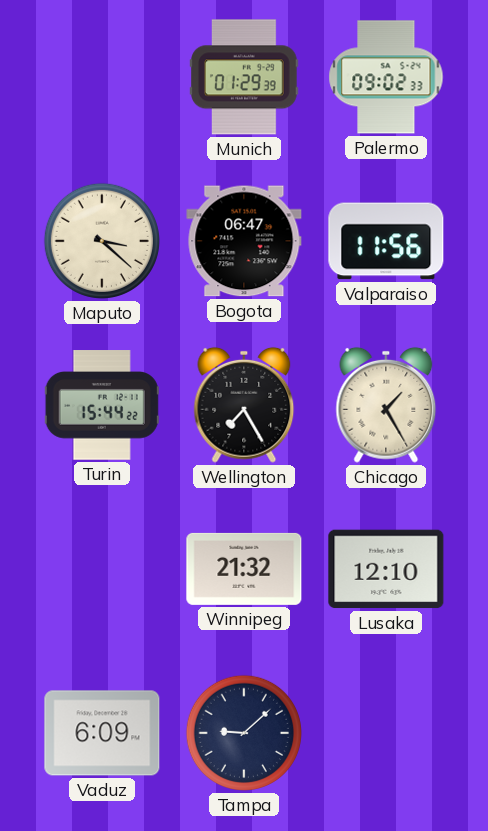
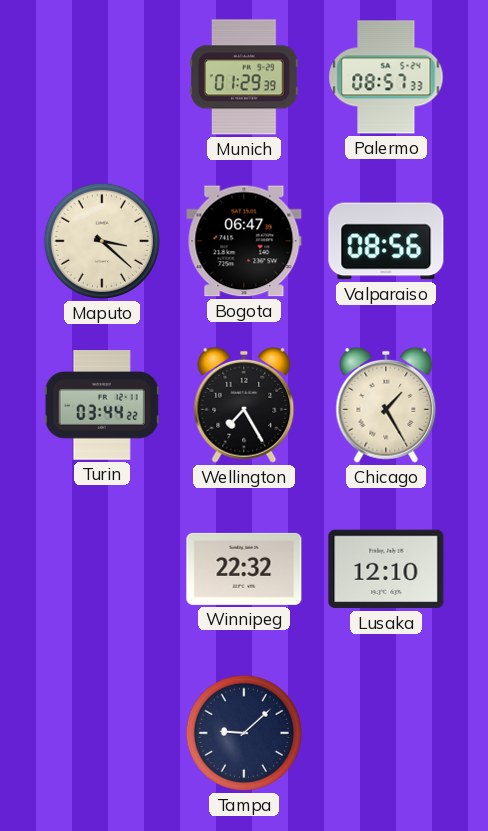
Palermo: 09:02 -> 08:57 (386, 77)
Valparaiso: 11:56 -> 08:56 (386, 241)
Turin: 15:44 -> 03:44 (102, 405)
Winnipeg: 21:32 -> 22:32 (244, 569)
Vaduz: 6:09 -> none (102, 733)
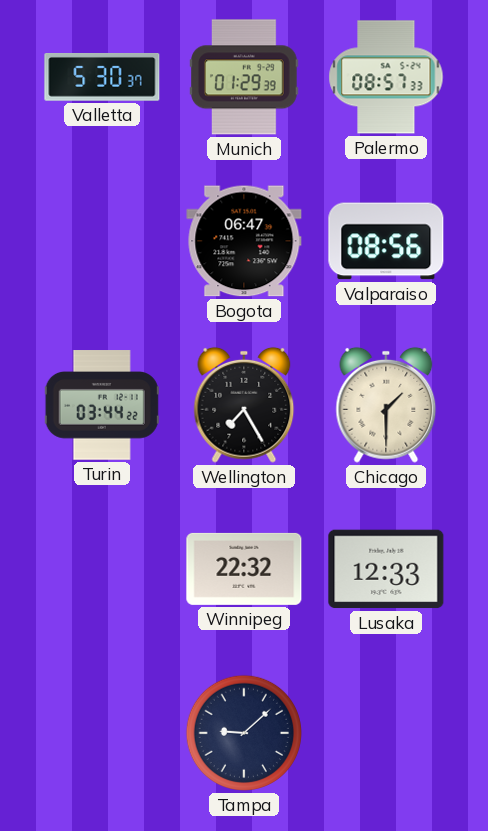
Valletta: none -> 5:30 (102, 78)
Maputo: 3:22 -> none (102, 241)
Chicago: 1:25 -> 1:30 (386, 405)
Lusaka: 12:10 -> 12:33 (386, 569)
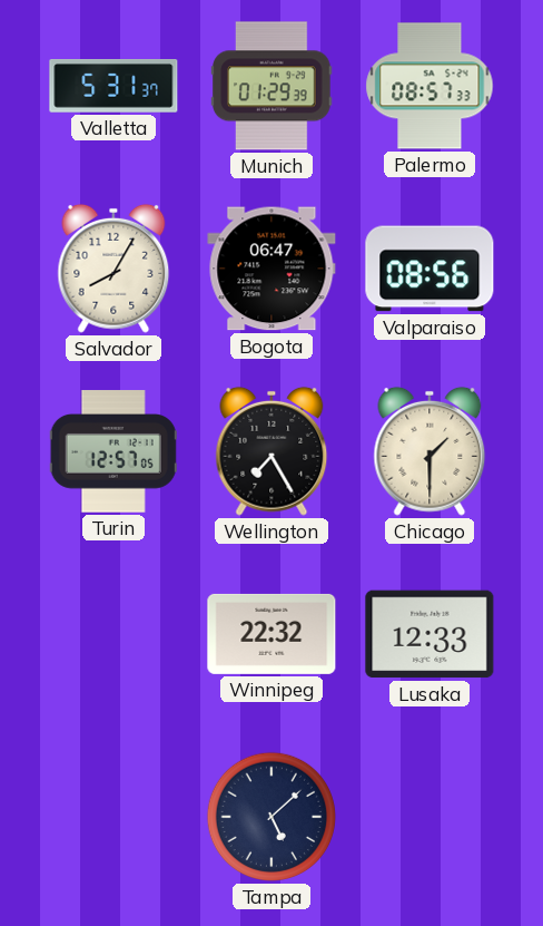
Valletta: 5:30 -> 5:31 (113, 87)
Salvador: none -> 8:05 (113, 269)
Turin: 03:44 -> 12:57 (113, 451)
Tampa: 9:08 -> 5:08 (271, 817)
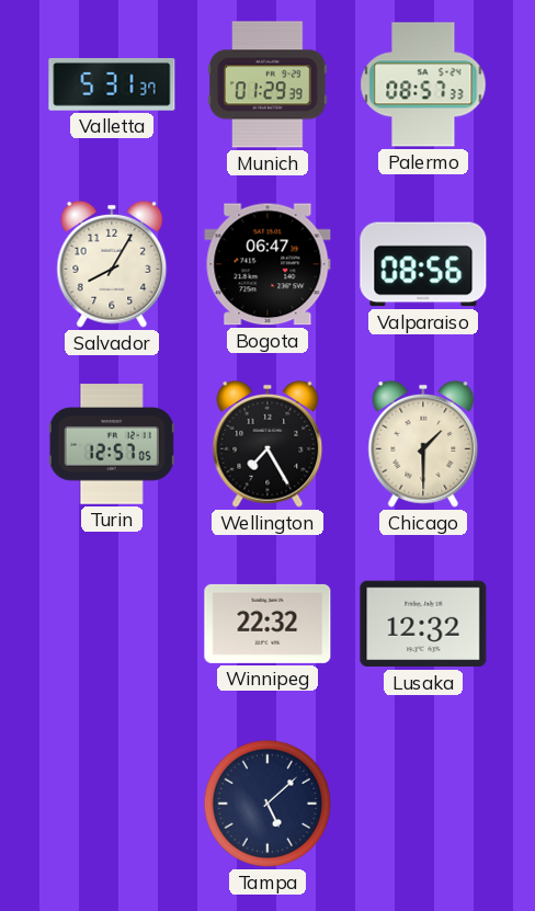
Lusaka: 12:33 -> 12:32 (423, 624)
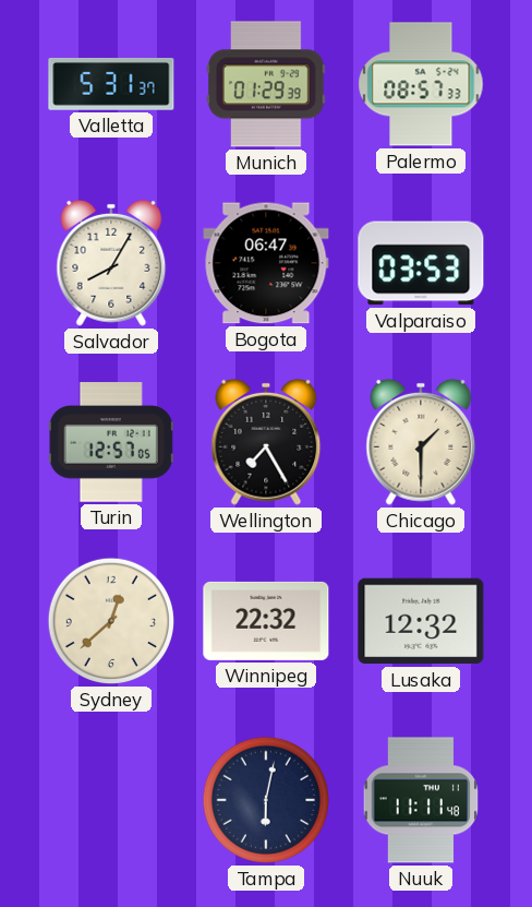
Valparaiso: 08:56 -> 03:53 (421, 263)
Sydney: none -> 12:38 (111, 621)
Tampa: 5:08 -> 6:02 (266, 800)
Nuuk: none -> 11:11 (421, 800)
